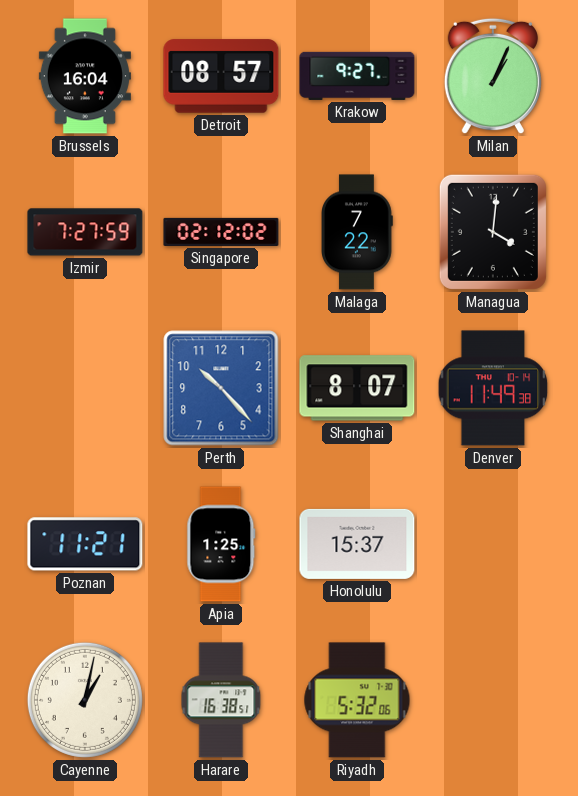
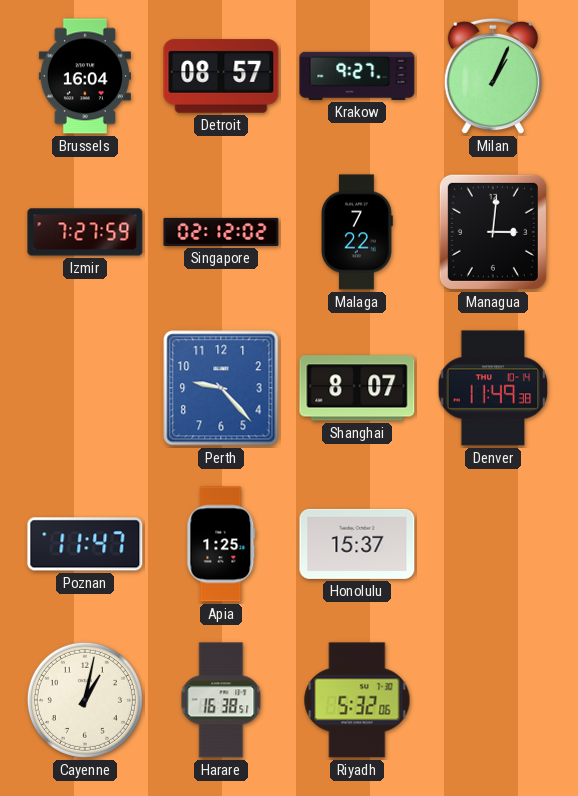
Managua: 4:01 -> 3:01 (493, 232)
Perth: 10:23 -> 9:23 (221, 388)
Poznan: 11:21 -> 11:47 (85, 544)
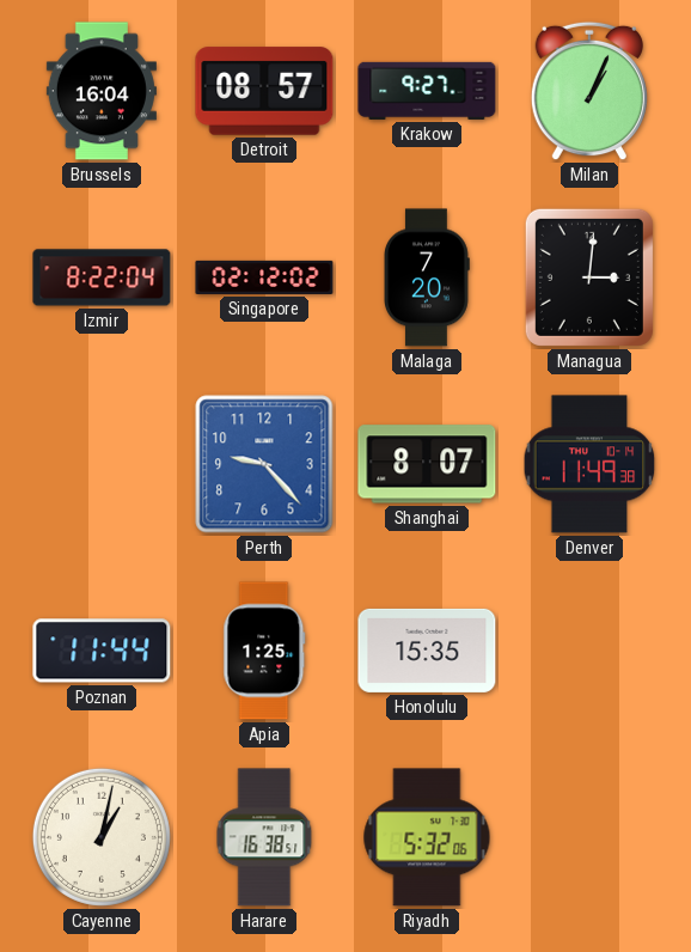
Izmir: 7:27 -> 8:22 (102, 277)
Malaga: 7:22 -> 7:20 (427, 277)
Poznan: 11:47 -> 11:44 (102, 651)
Honolulu: 15:37 -> 15:35 (427, 651)
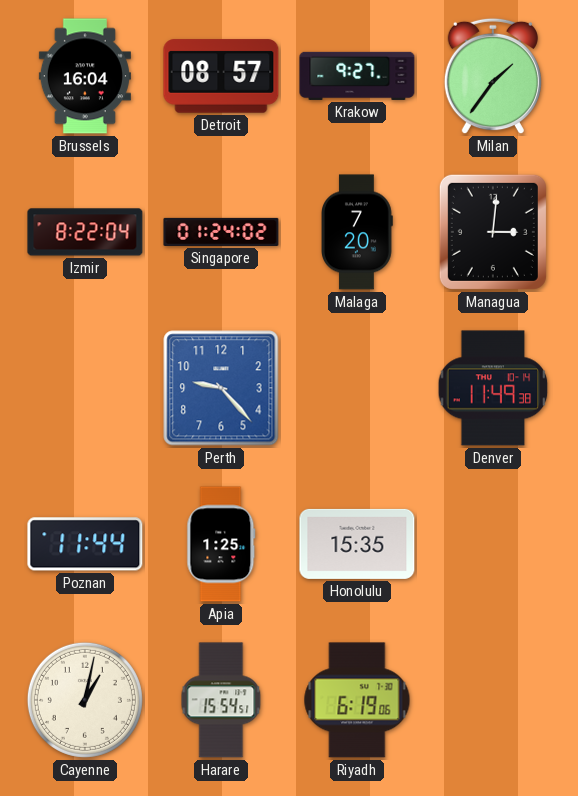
Milan: 1:04 -> 1:36 (493, 76)
Singapore: 02:12 -> 01:24 (221, 232)
Shanghai: 8:07 -> none (427, 464)
Harare: 16:38 -> 15:54 (221, 700)
Riyadh: 5:32 -> 6:19 (357, 700)
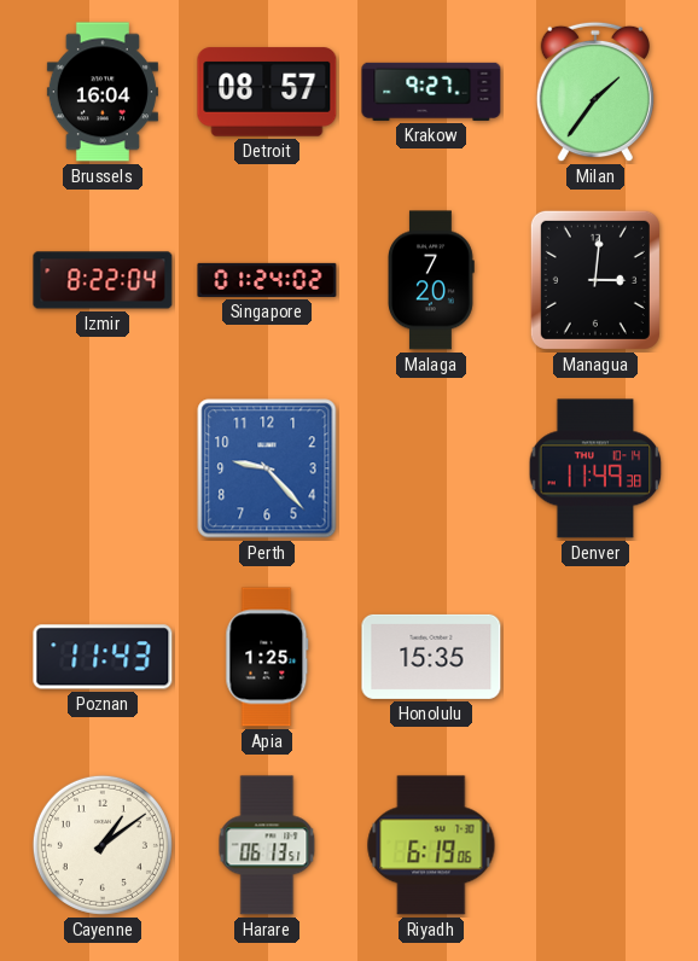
Poznan: 11:44 -> 11:43 (103, 657)
Cayenne: 1:02 -> 1:09 (103, 845)
Harare: 15:54 -> 06:13 (267, 845)
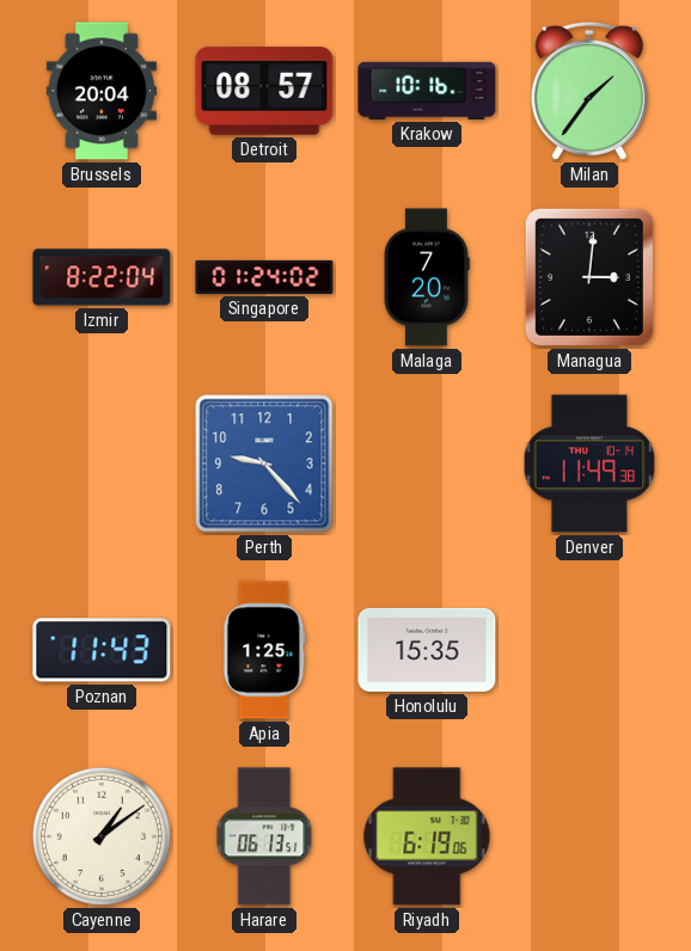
Brussels: 16:04 -> 20:04 (102, 91)
Krakow: 9:27 -> 10:16 (427, 91)
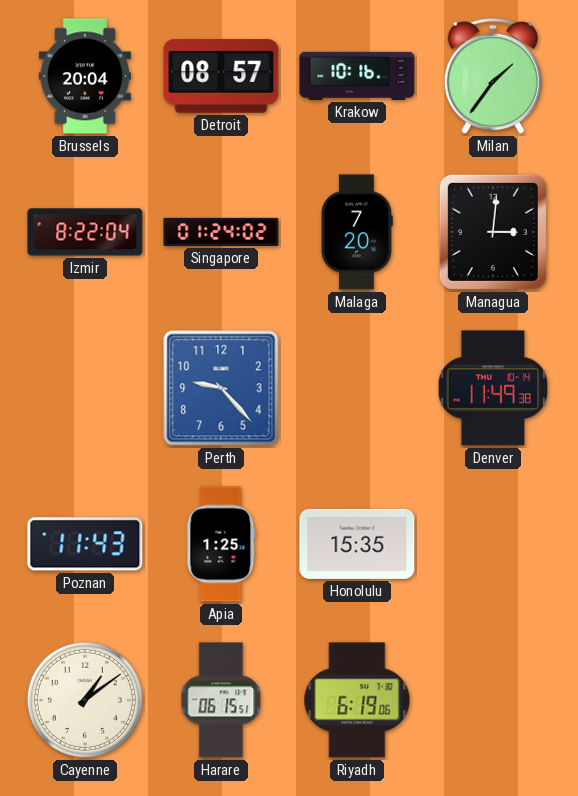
Harare: 06:13 -> 06:15 (221, 700)
